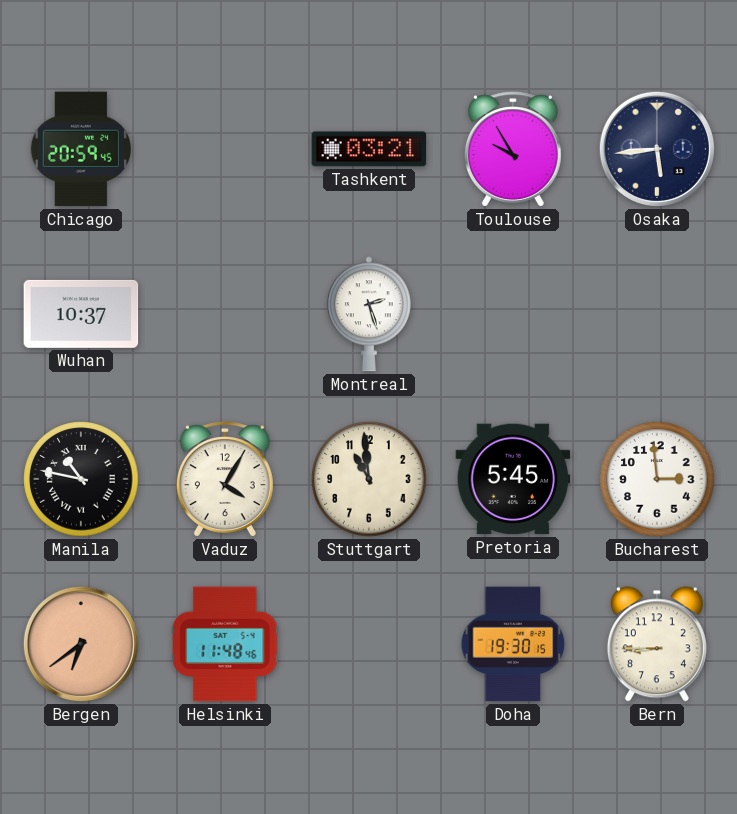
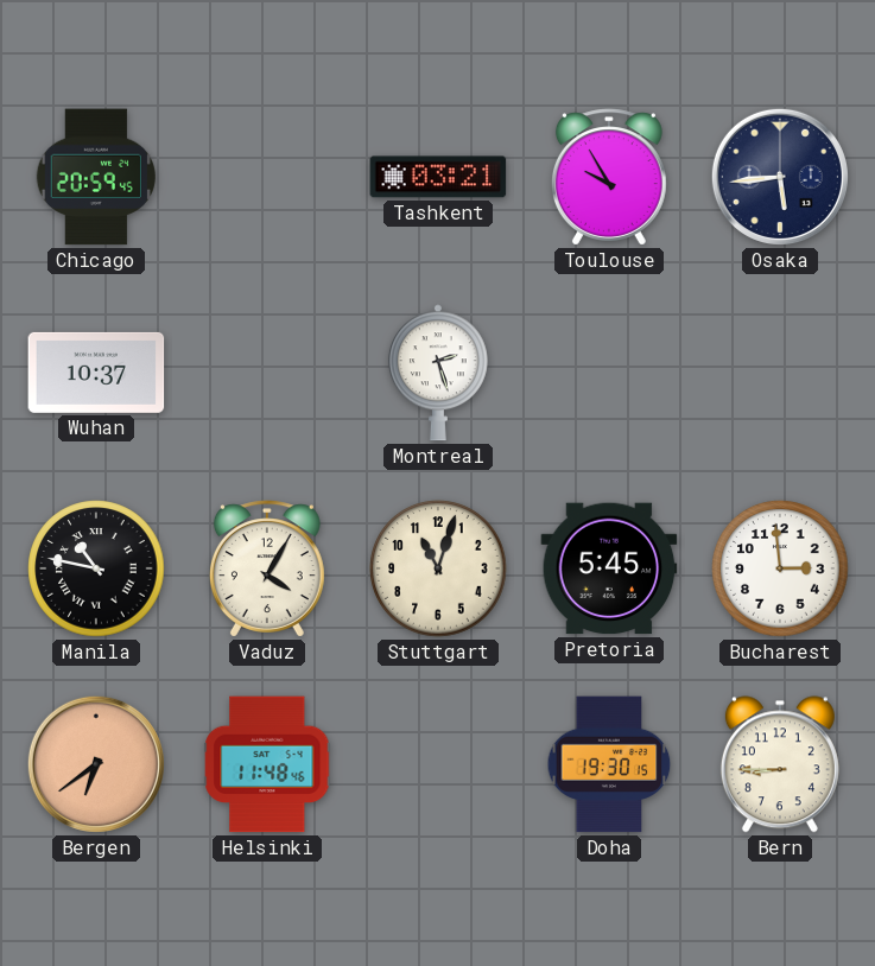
Stuttgart: 10:59 -> 11:03 (438, 568)
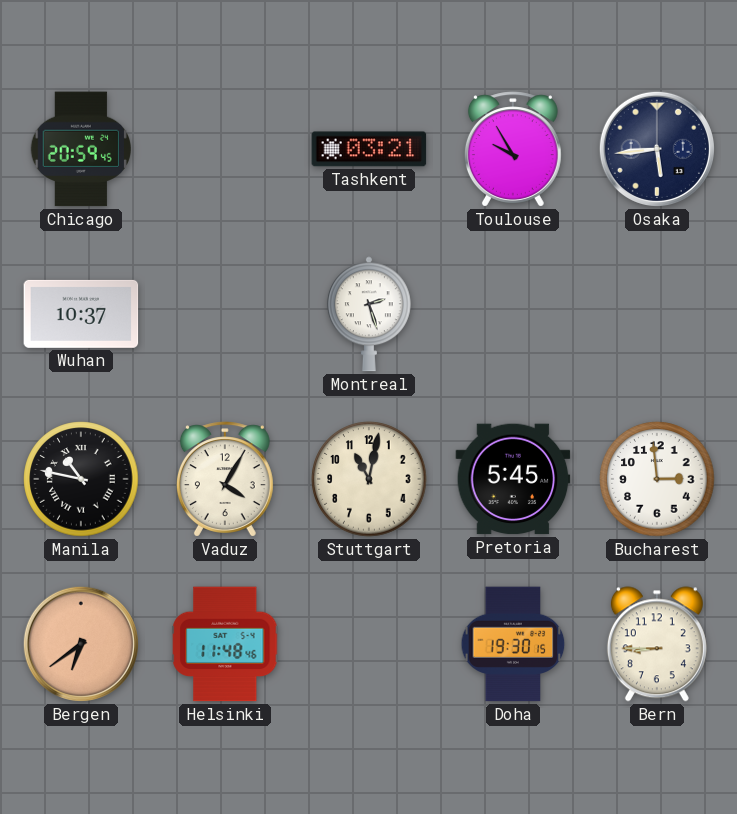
Stuttgart: 11:03 -> 11:02 (369, 479)
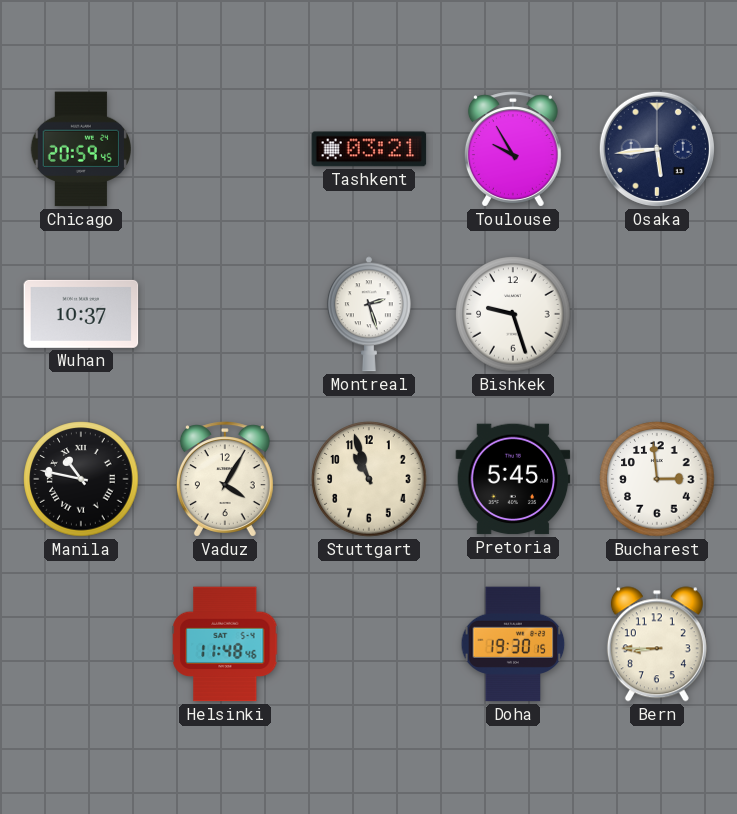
Bishkek: none -> 9:27 (513, 314)
Stuttgart: 11:02 -> 10:57 (369, 479)
Bergen: 6:39 -> none (81, 644)
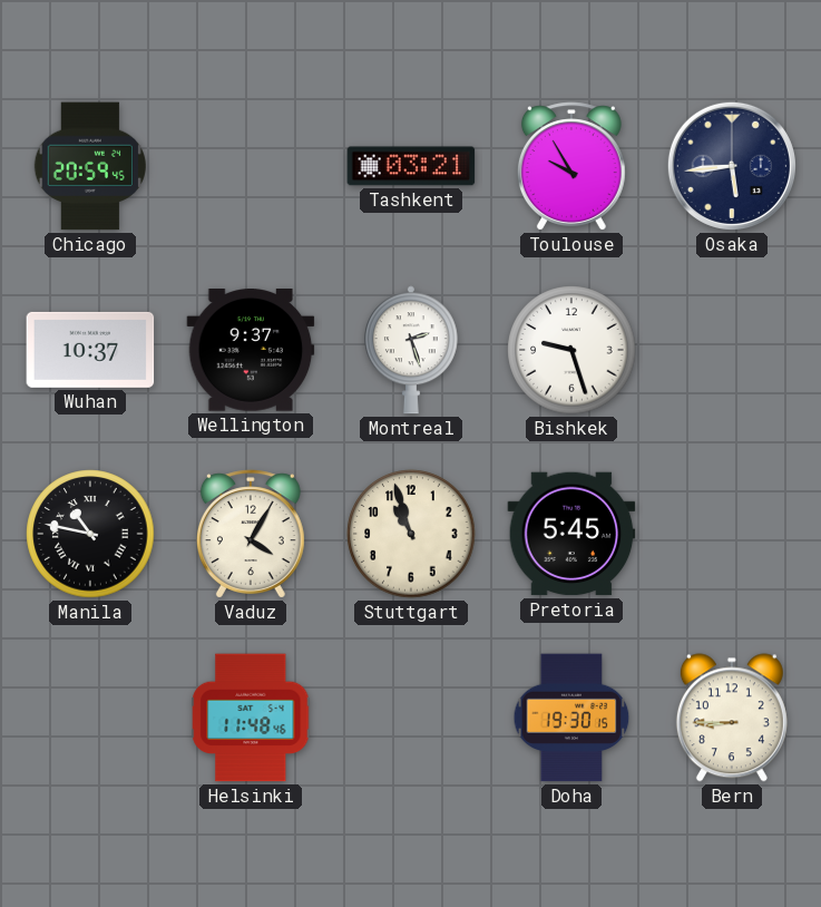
Wellington: none -> 9:37 (251, 351)
Bucharest: 2:59 -> none (657, 479)
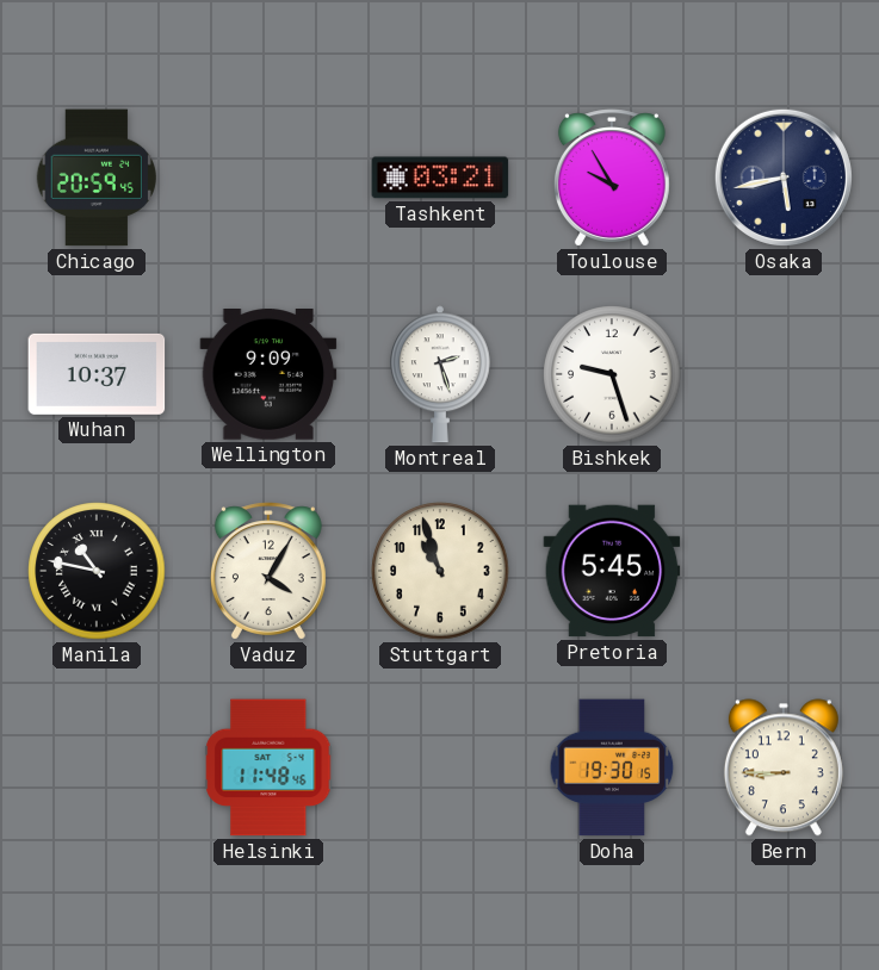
Osaka: 5:44 -> 5:43 (784, 178)
Wellington: 9:37 -> 9:09 (268, 375)
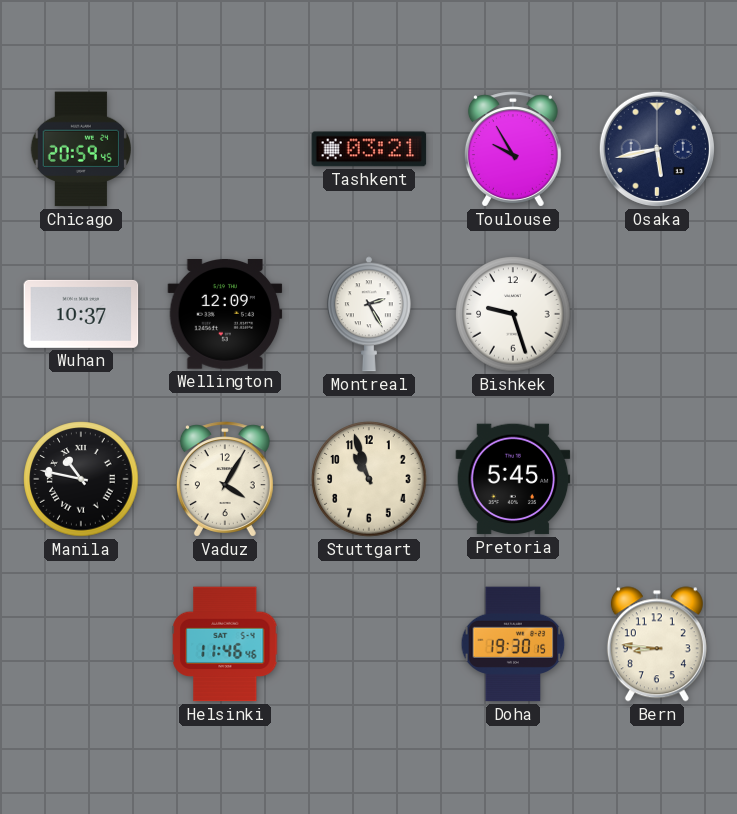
Wellington: 9:09 -> 12:09 (225, 315)
Montreal: 2:27 -> 2:25 (369, 314)
Helsinki: 11:48 -> 11:46 (225, 644)
Bern: 8:45 -> 8:46 (657, 644)
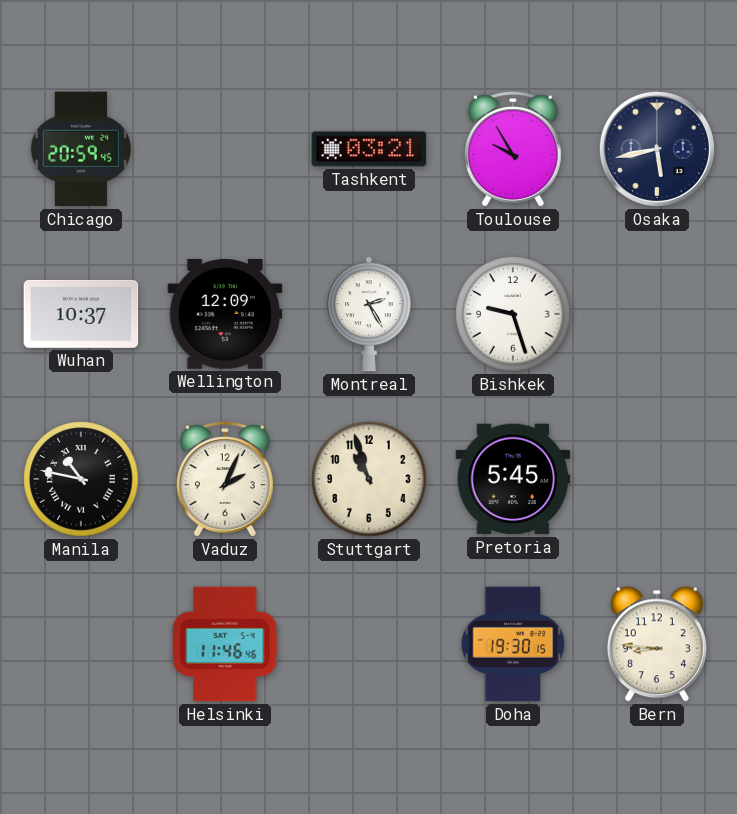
Vaduz: 4:05 -> 2:04 (225, 479)
